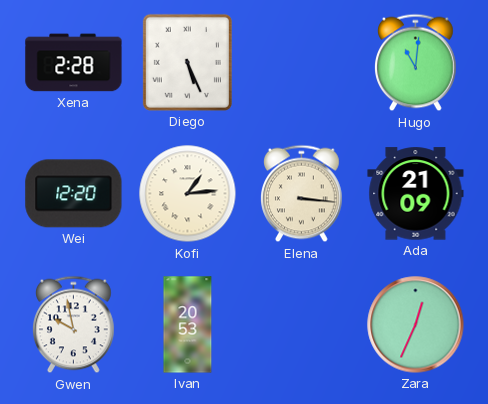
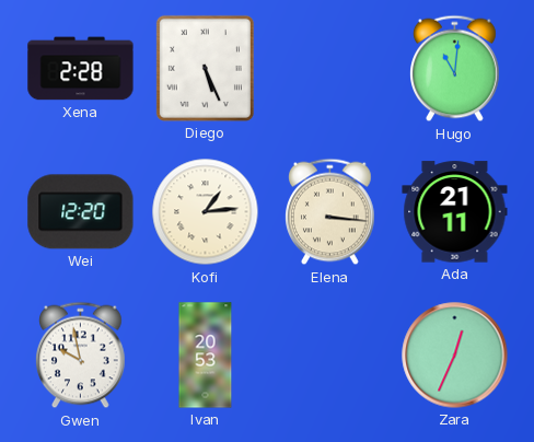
Ada: 21:09 -> 21:11 (455, 212)
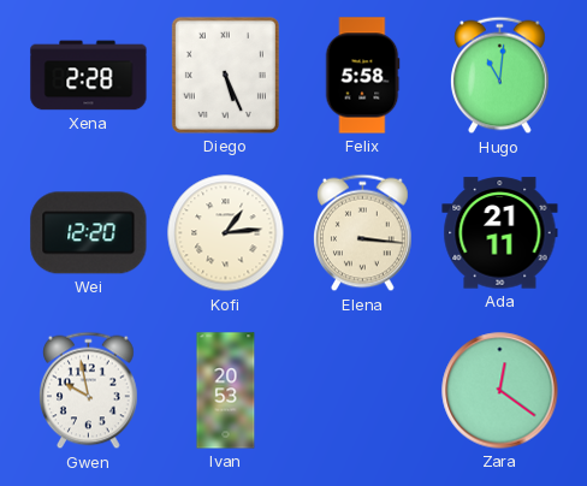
Felix: none -> 5:58 (362, 76)
Zara: 12:34 -> 12:21 (500, 391)
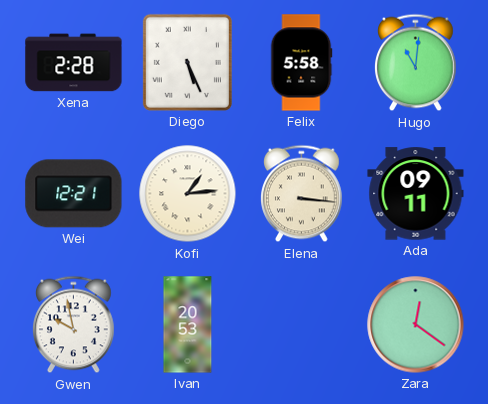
Wei: 12:20 -> 12:21 (74, 194)
Ada: 21:11 -> 09:11 (416, 194)
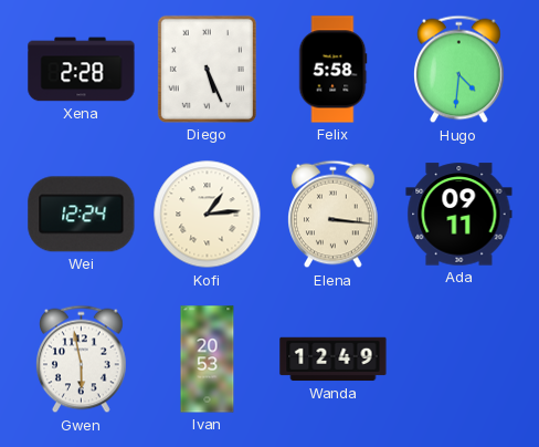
Hugo: 11:01 -> 4:31 (459, 70)
Wei: 12:21 -> 12:24 (82, 215)
Gwen: 9:58 -> 5:58 (82, 360)
Wanda: none -> 12:49 (334, 360)
Zara: 12:21 -> none (416, 325)
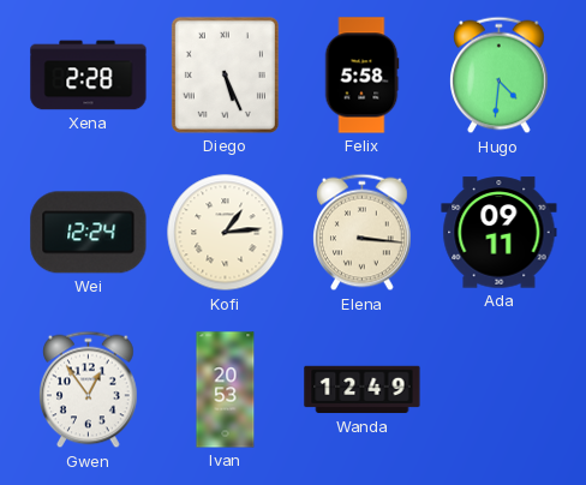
Gwen: 5:58 -> 12:54 (89, 390)
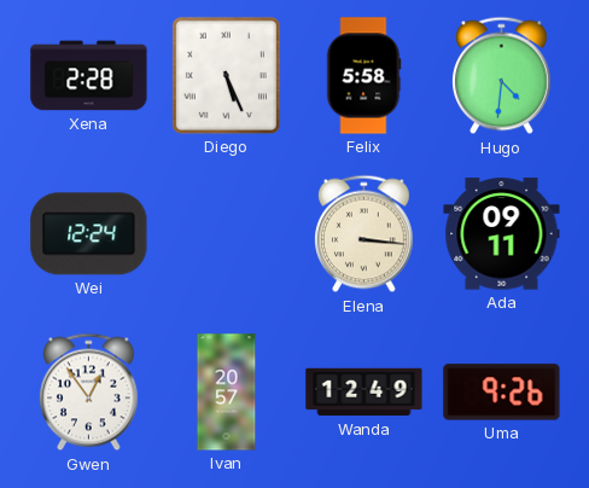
Kofi: 1:14 -> none (226, 233)
Ivan: 20:53 -> 20:57 (227, 393)
Uma: none -> 9:26 (502, 393)
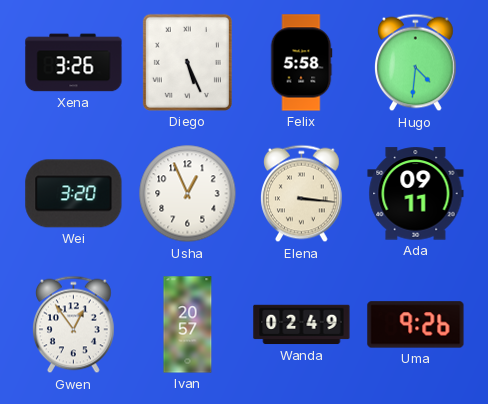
Xena: 2:28 -> 3:26 (74, 63)
Wei: 12:24 -> 3:20 (74, 194)
Usha: none -> 12:56 (188, 194)
Wanda: 12:49 -> 02:49 (302, 325)
